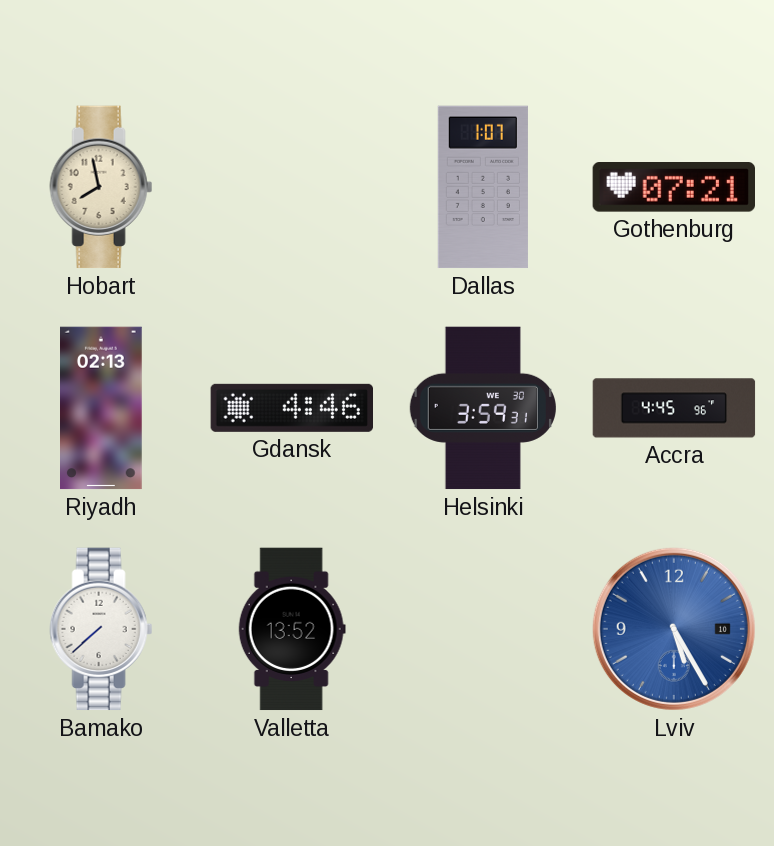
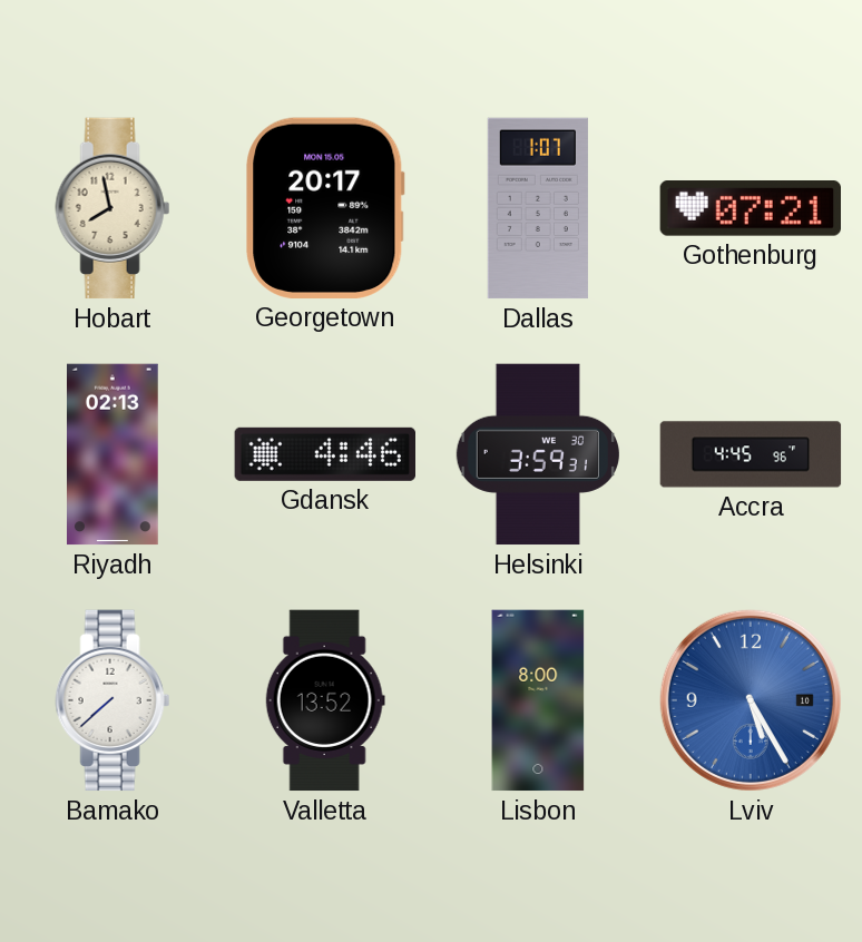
Georgetown: none -> 20:17 (325, 208)
Lisbon: none -> 8:00 (538, 700)
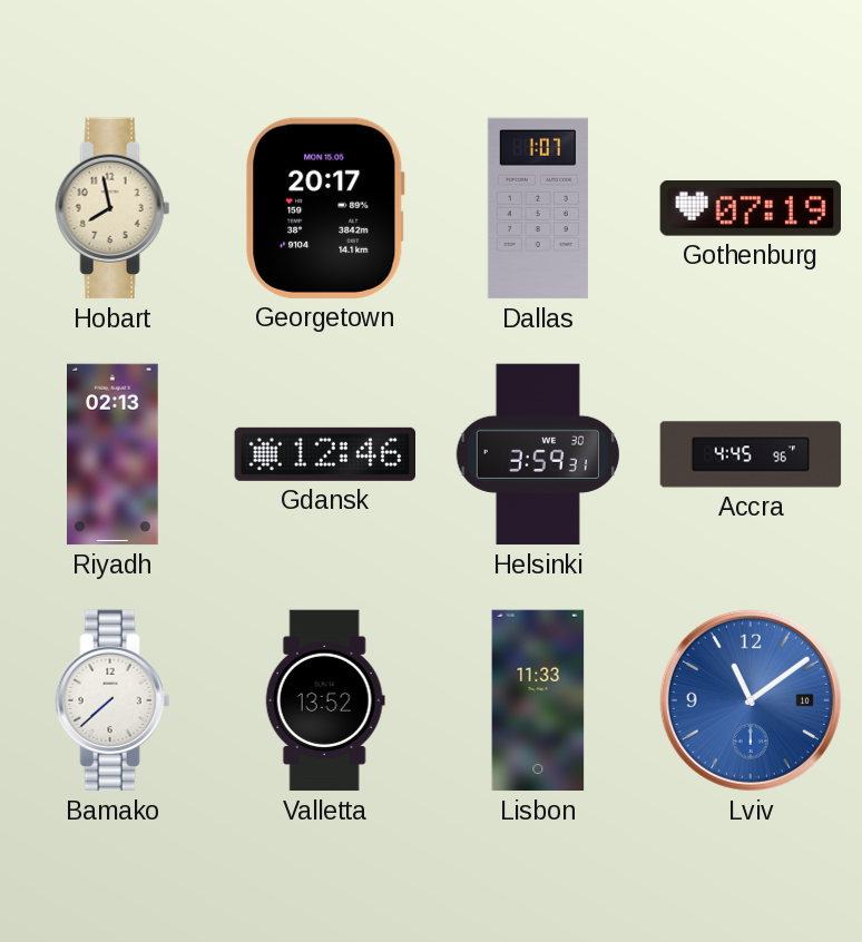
Gothenburg: 07:21 -> 07:19 (750, 209)
Gdansk: 4:46 -> 12:46 (324, 454)
Lisbon: 8:00 -> 11:33 (538, 700)
Lviv: 5:25 -> 11:09 (751, 700)
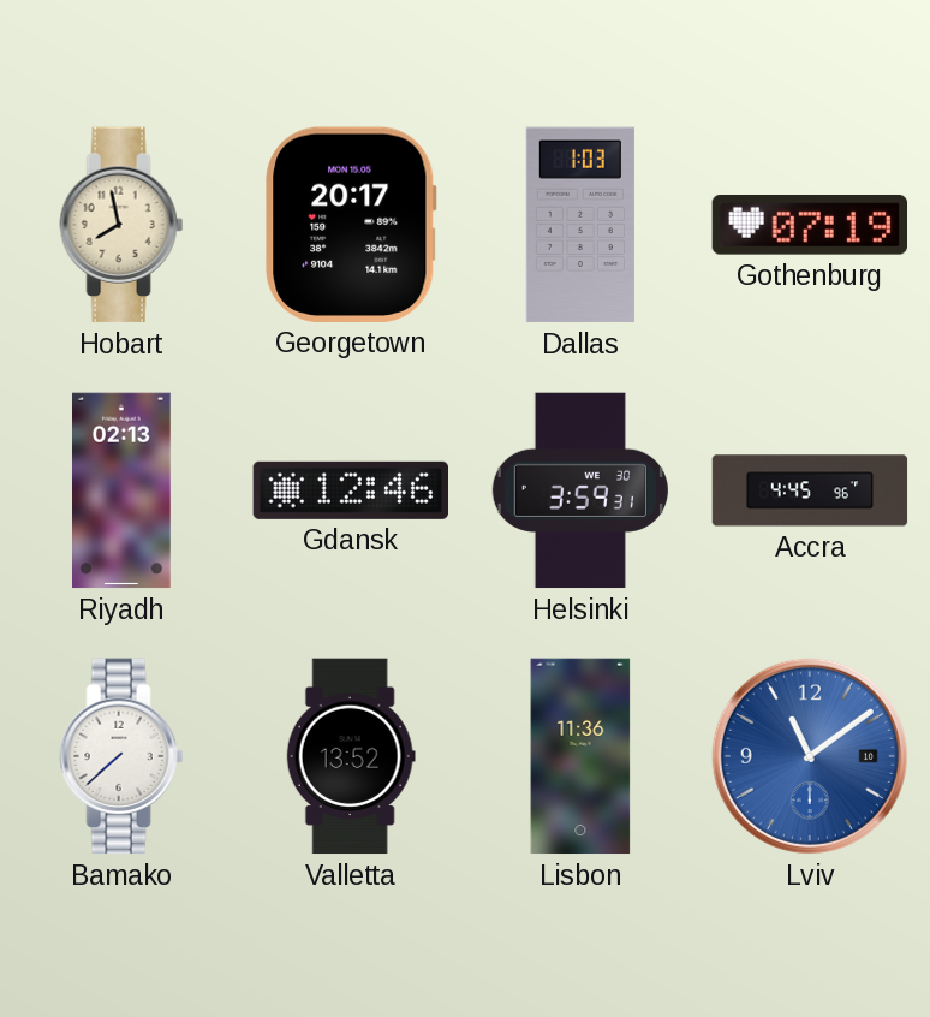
Dallas: 1:07 -> 1:03 (580, 225)
Lisbon: 11:33 -> 11:36 (580, 756)
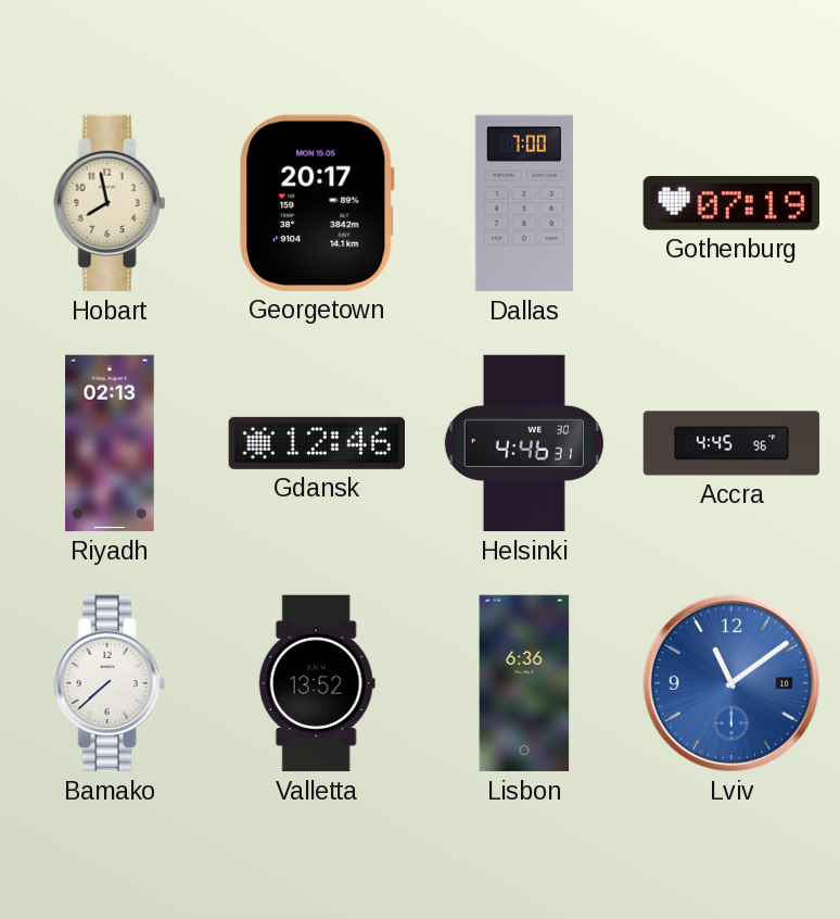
Dallas: 1:03 -> 7:00 (524, 203)
Helsinki: 3:59 -> 4:46 (524, 443)
Lisbon: 11:36 -> 6:36 (524, 683)
